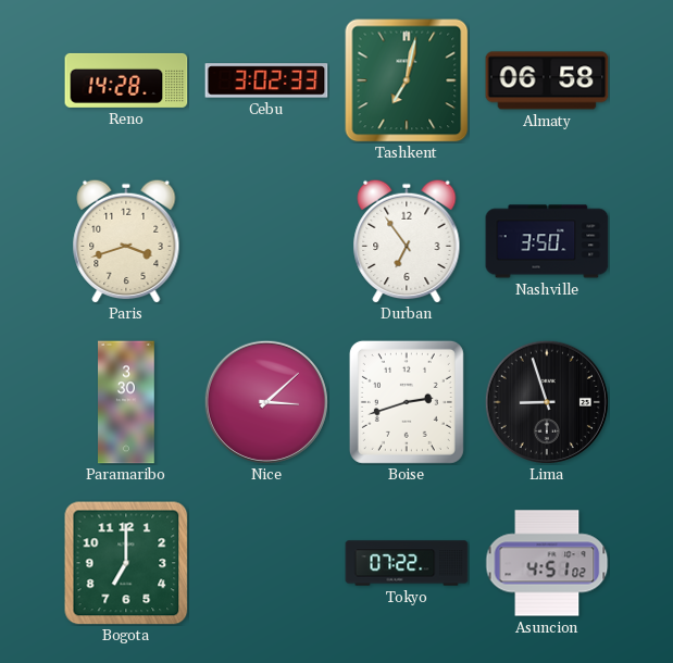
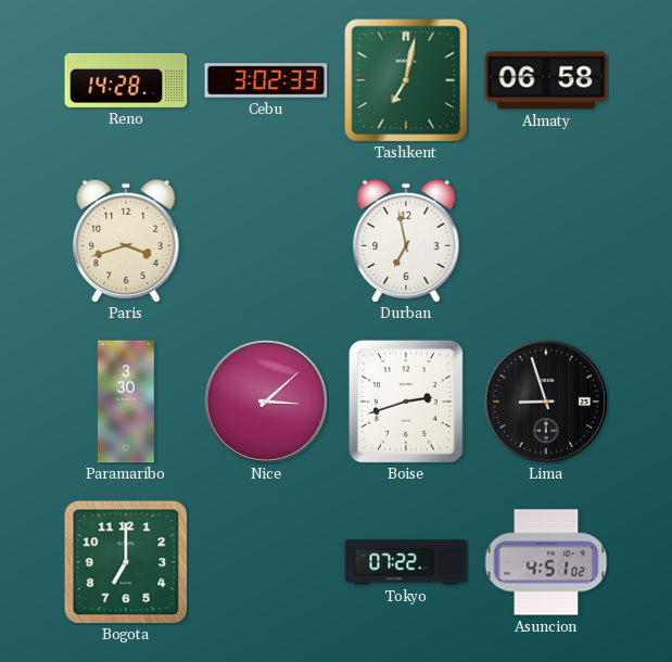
Durban: 6:54 -> 6:58 (406, 241)
Nashville: 3:50 -> none (547, 241)
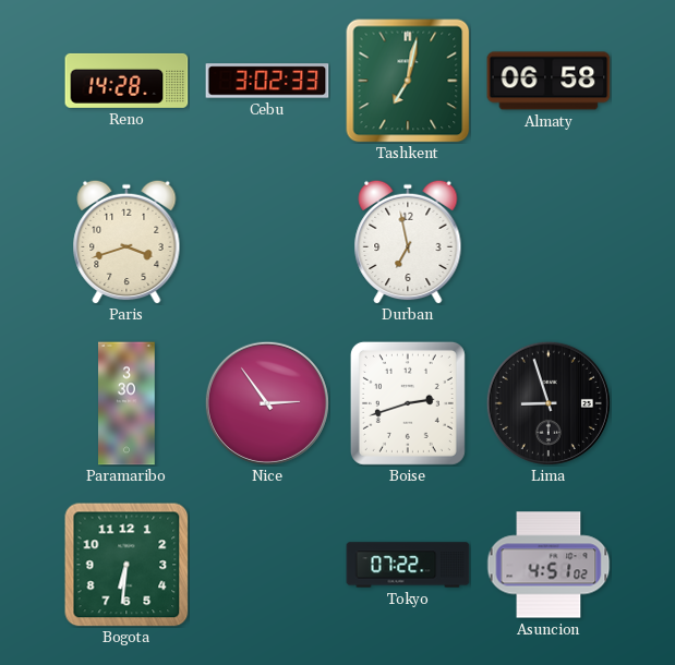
Nice: 3:08 -> 2:54 (267, 403)
Bogota: 7:00 -> 6:31 (126, 565)
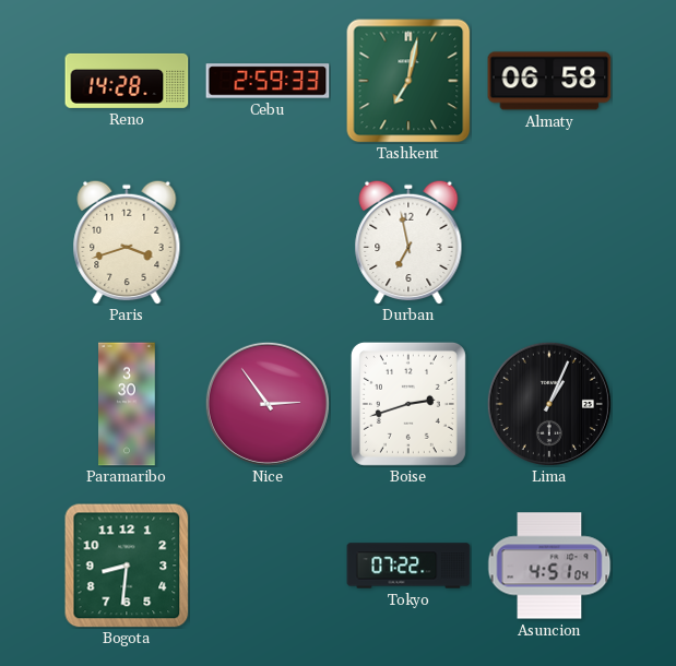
Cebu: 3:02 -> 2:59 (268, 81)
Lima: 8:57 -> 1:04 (549, 404)
Bogota: 6:31 -> 8:31 (127, 566)
Asuncion: 4:51:02 -> 4:51:04 (549, 566)
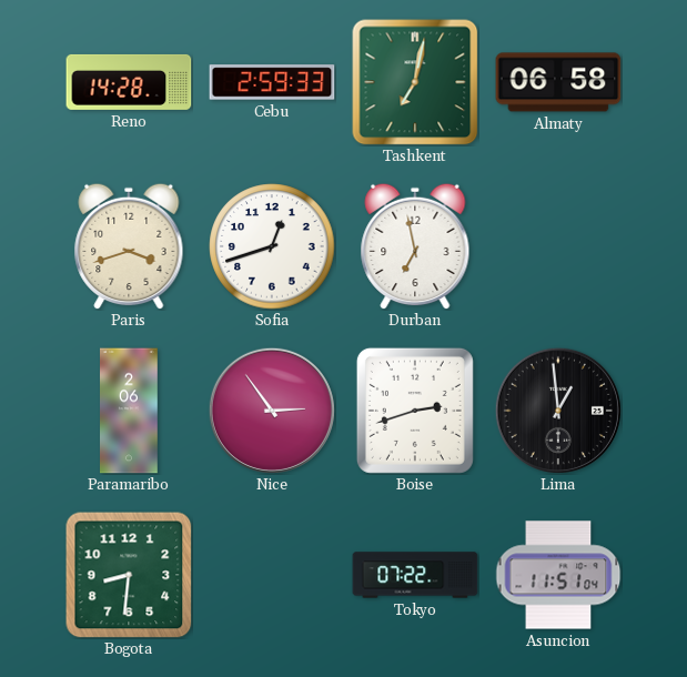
Sofia: none -> 12:42 (272, 246)
Paramaribo: 3:30 -> 2:06 (130, 411)
Lima: 1:04 -> 12:59 (558, 411)
Asuncion: 4:51 -> 11:51 (558, 575)
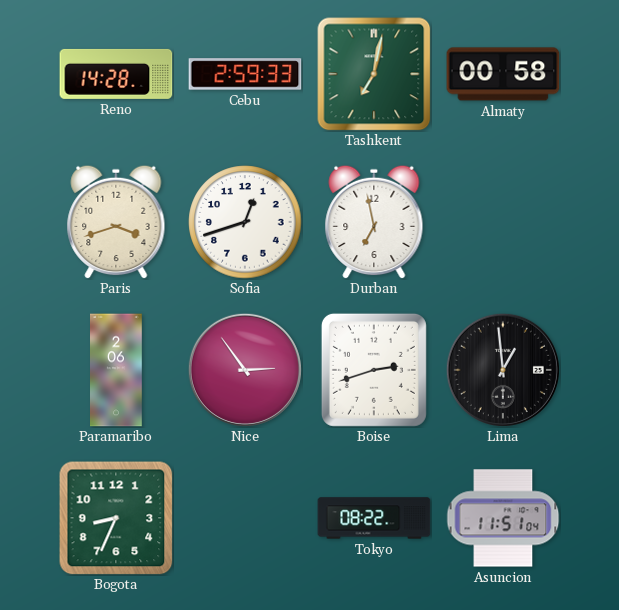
Almaty: 06:58 -> 00:58 (503, 74)
Bogota: 8:31 -> 8:34 (116, 518)
Tokyo: 07:22 -> 08:22 (374, 518)
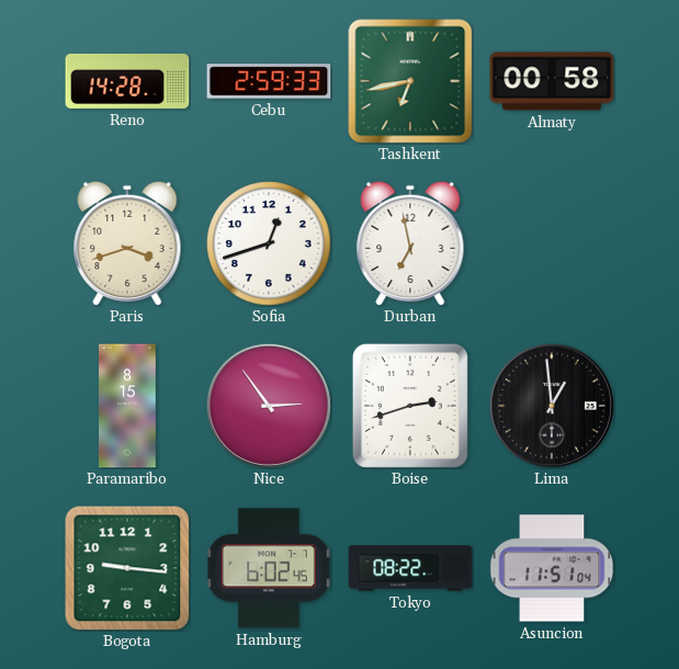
Tashkent: 7:02 -> 6:43 (410, 81)
Paramaribo: 2:06 -> 8:15 (128, 406)
Bogota: 8:34 -> 9:16 (127, 568)
Hamburg: none -> 6:02 (269, 568)
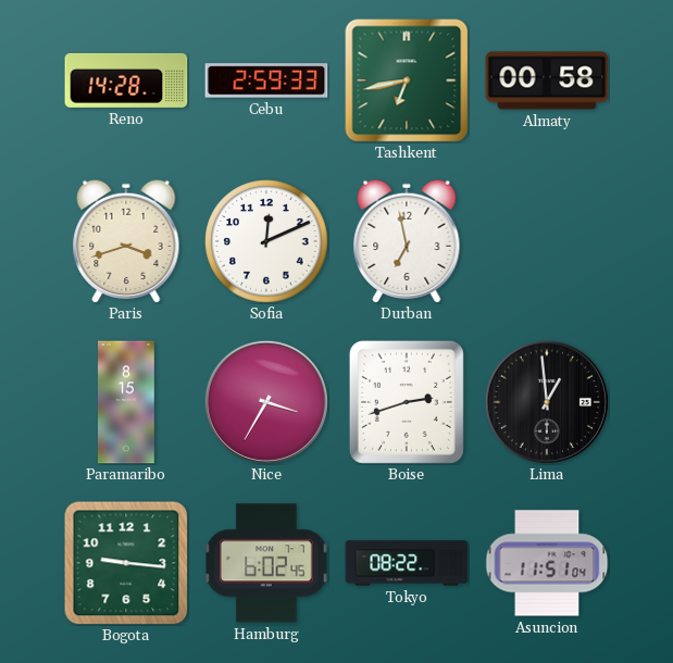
Sofia: 12:42 -> 12:11 (266, 241)
Nice: 2:54 -> 3:35 (266, 402)
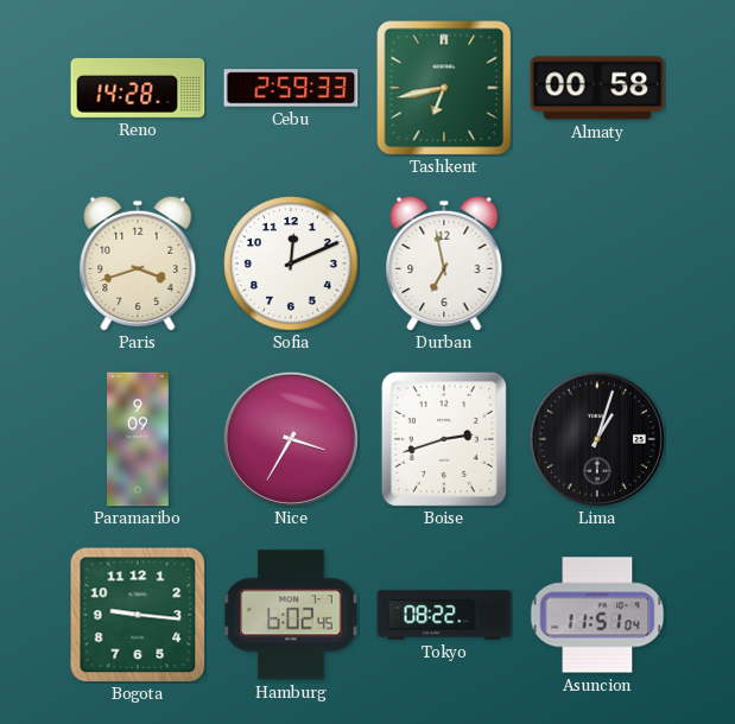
Paramaribo: 8:15 -> 9:09 (139, 439)
Lima: 12:59 -> 1:03 (597, 439)
